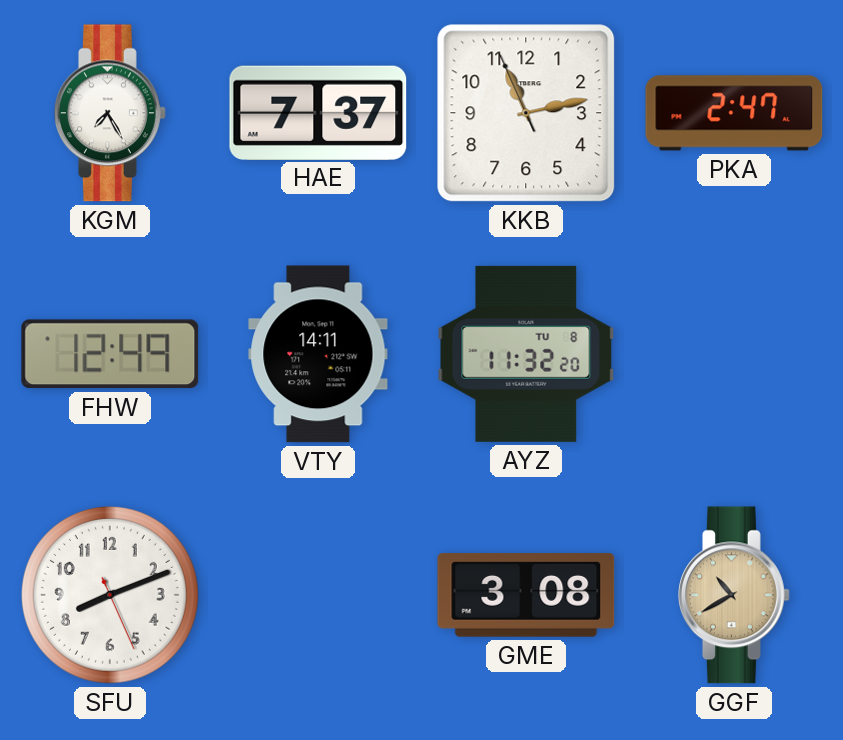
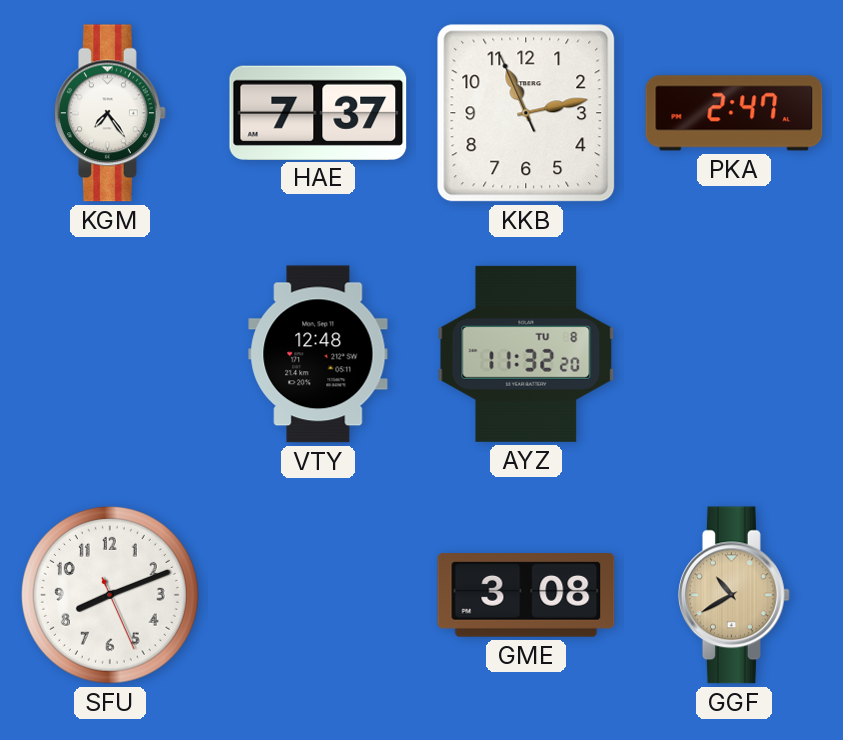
KGM: 7:25 -> 7:24 (111, 113)
FHW: 12:49 -> none (110, 354)
VTY: 14:11 -> 12:48 (318, 354)
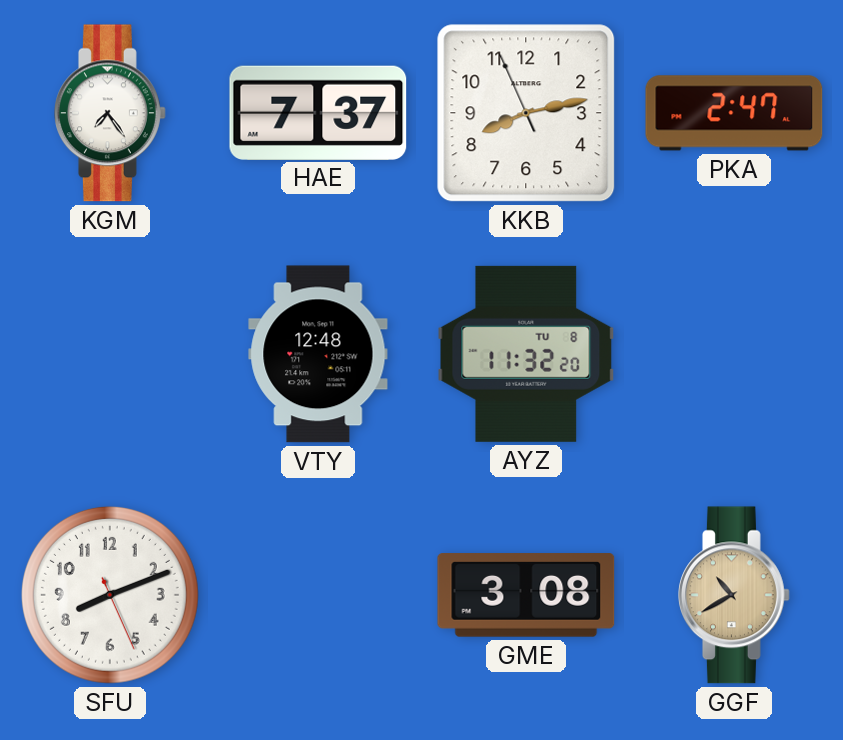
KKB: 11:12 -> 8:12 (526, 113)
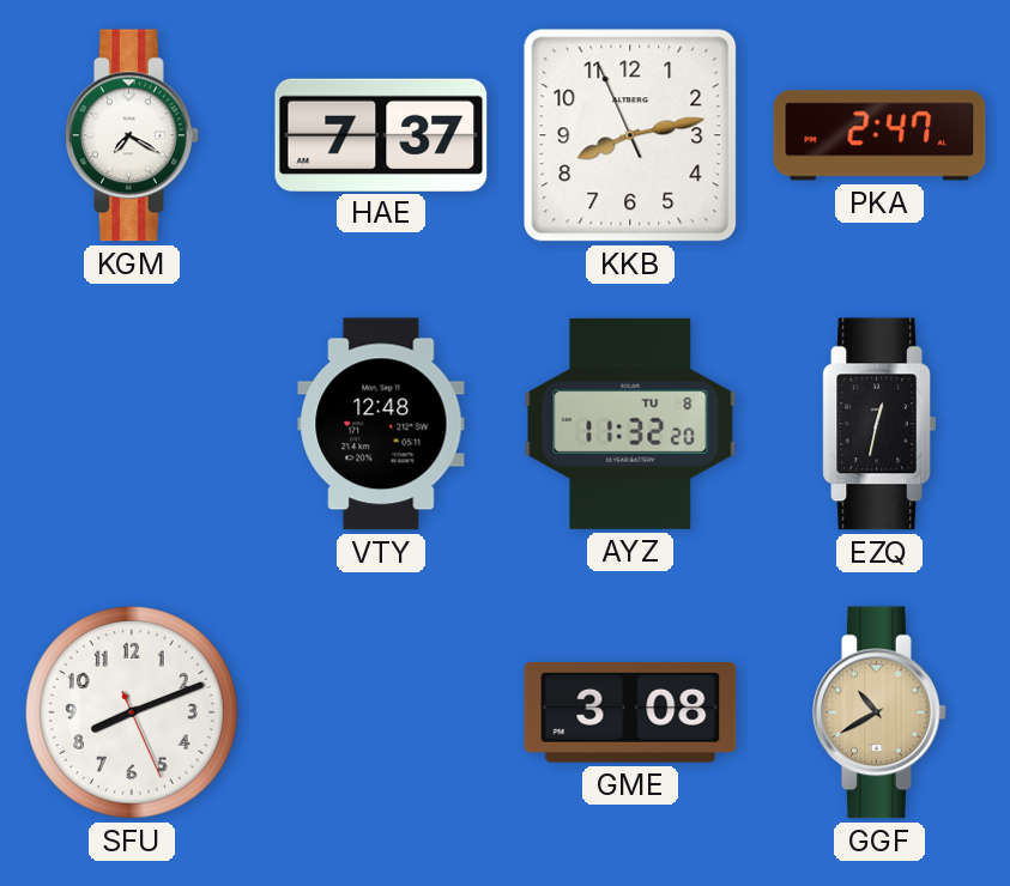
KGM: 7:24 -> 7:20 (133, 135)
EZQ: none -> 12:32 (878, 424)
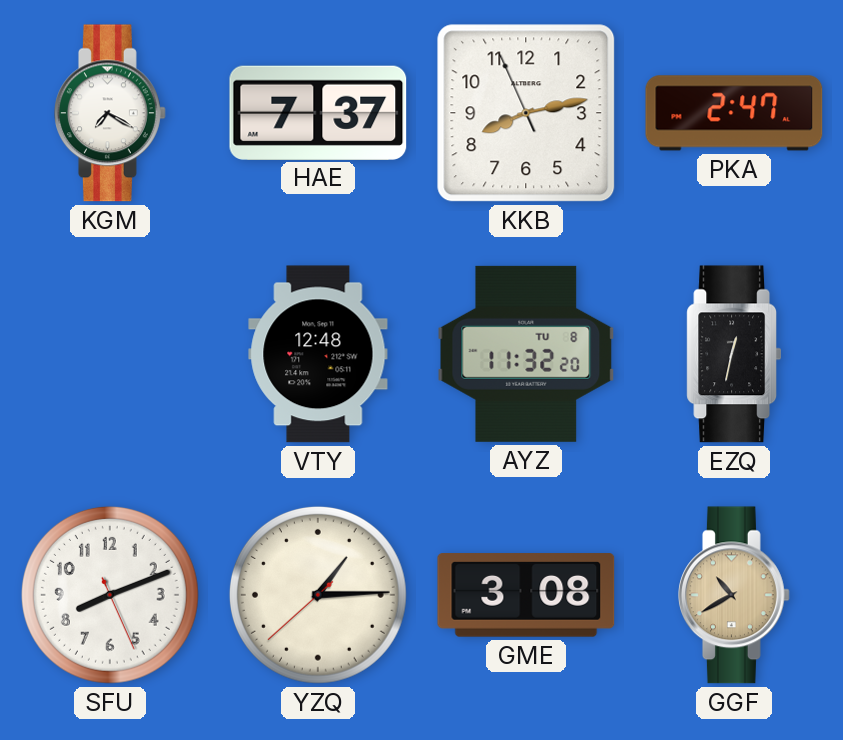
YZQ: none -> 1:14 (318, 595)
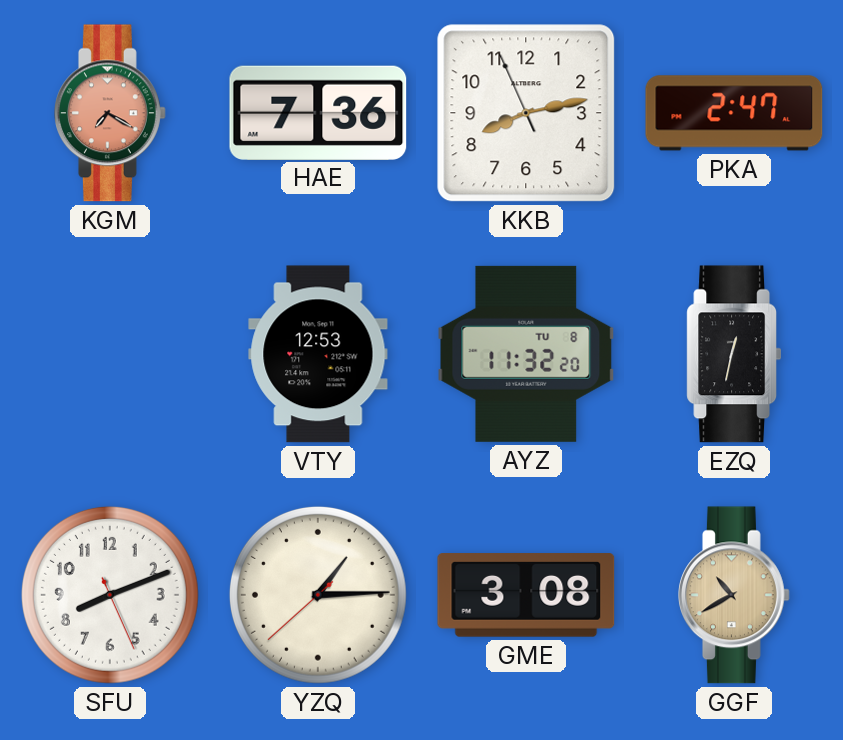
KGM dial: white -> salmon (111, 113)
HAE: 7:37 -> 7:36 (318, 112)
VTY: 12:48 -> 12:53 (318, 354)
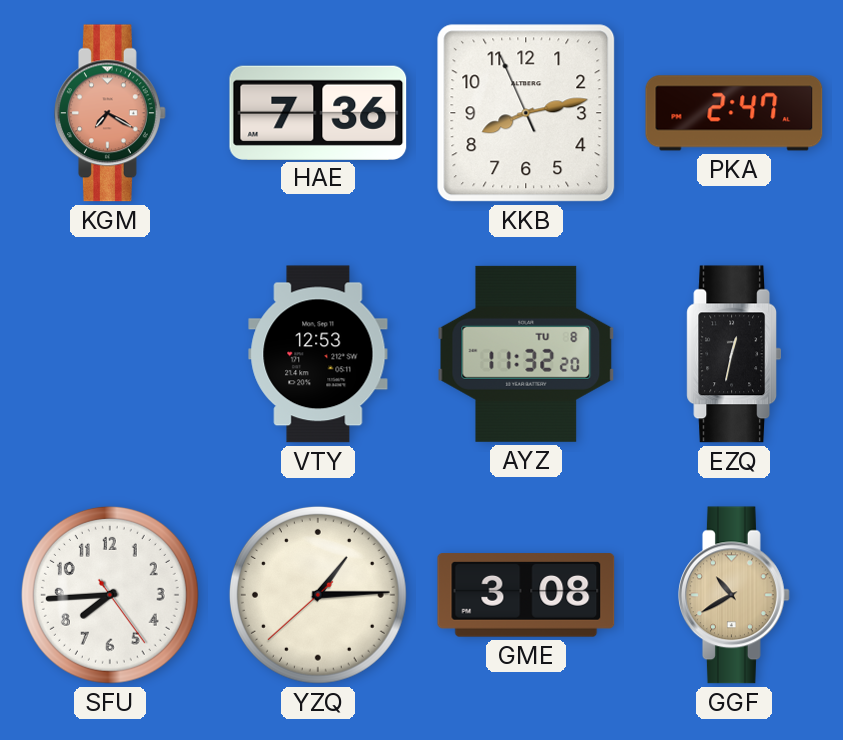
SFU: 8:11 -> 7:44 (110, 595)
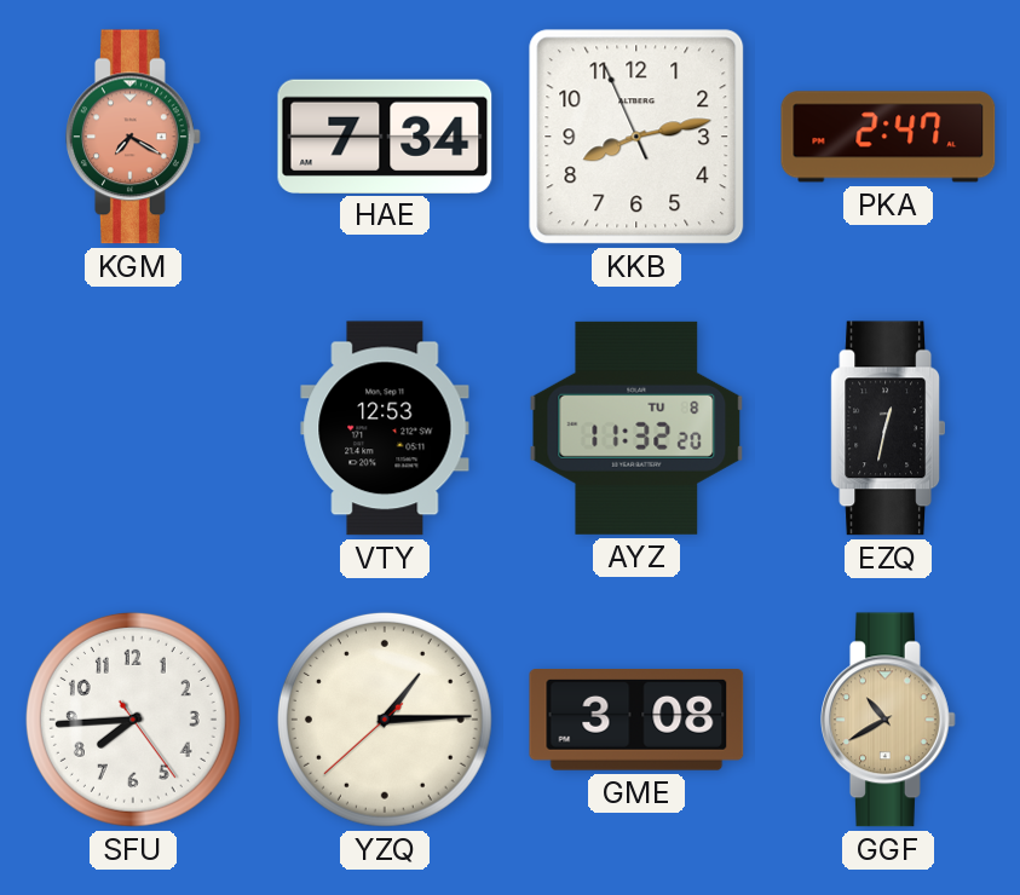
HAE: 7:36 -> 7:34 (385, 135)
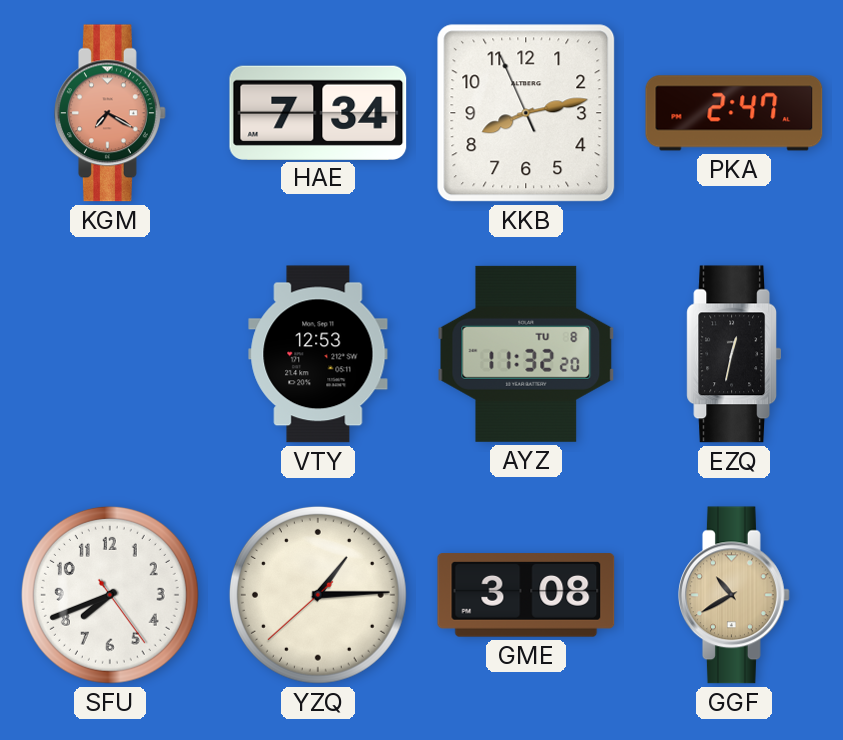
SFU: 7:44 -> 7:41 (110, 595)
